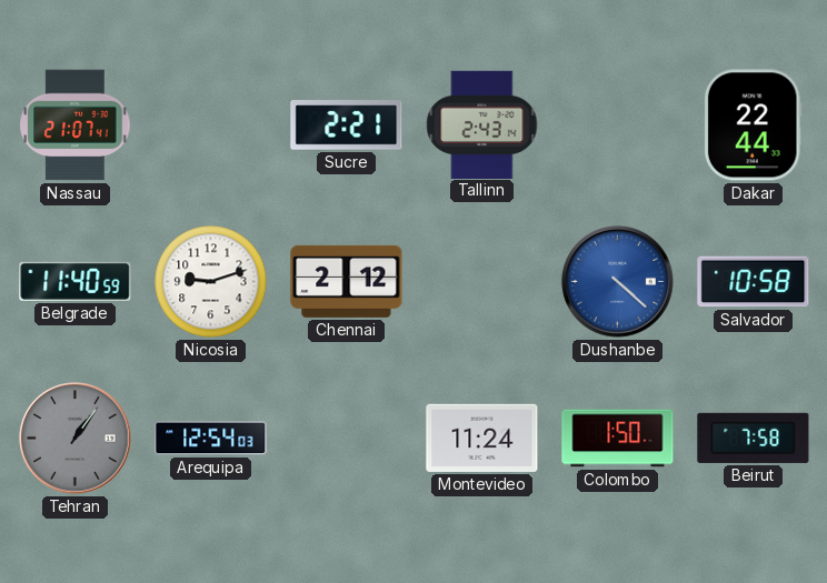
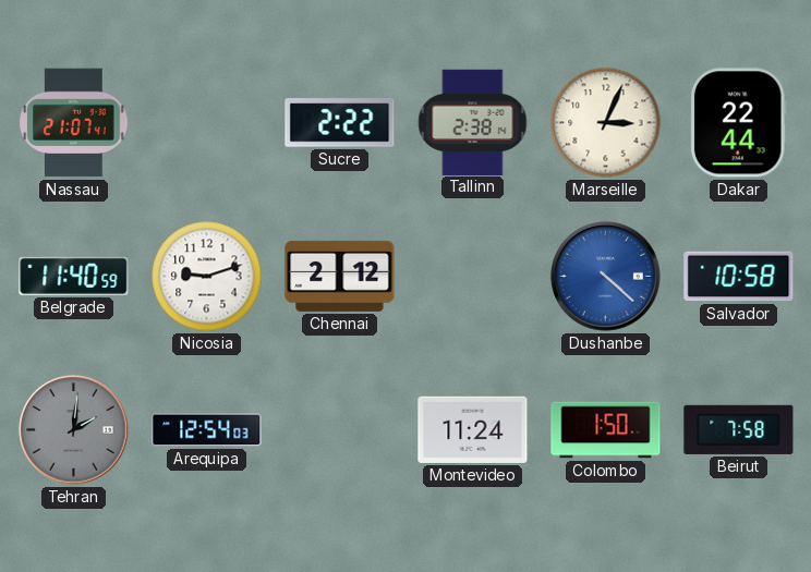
Sucre: 2:21 -> 2:22 (340, 123)
Tallinn: 2:43 -> 2:38 (473, 122)
Marseille: none -> 3:04 (606, 123)
Tehran: 1:06 -> 2:01 (74, 430)
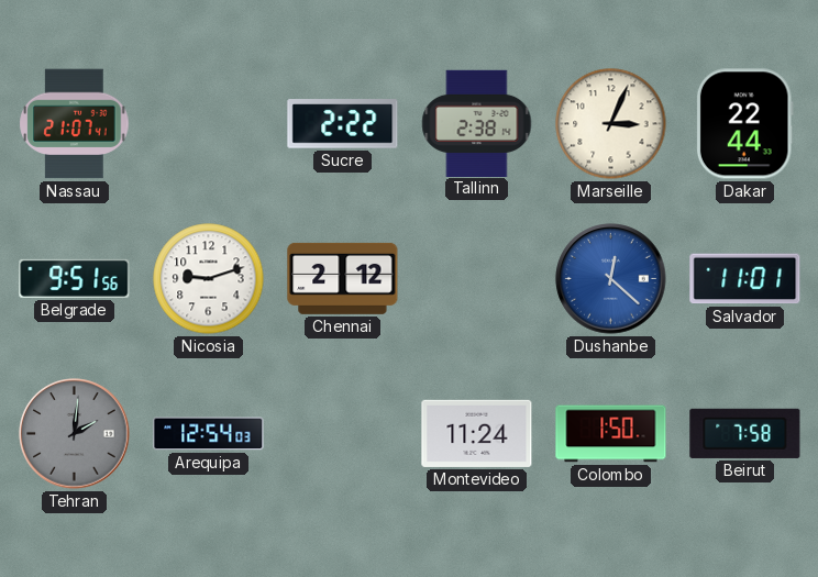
Belgrade: 11:40 -> 9:51 (75, 278)
Dushanbe: 4:22 -> 12:22 (611, 279)
Salvador: 10:58 -> 11:01 (745, 279)
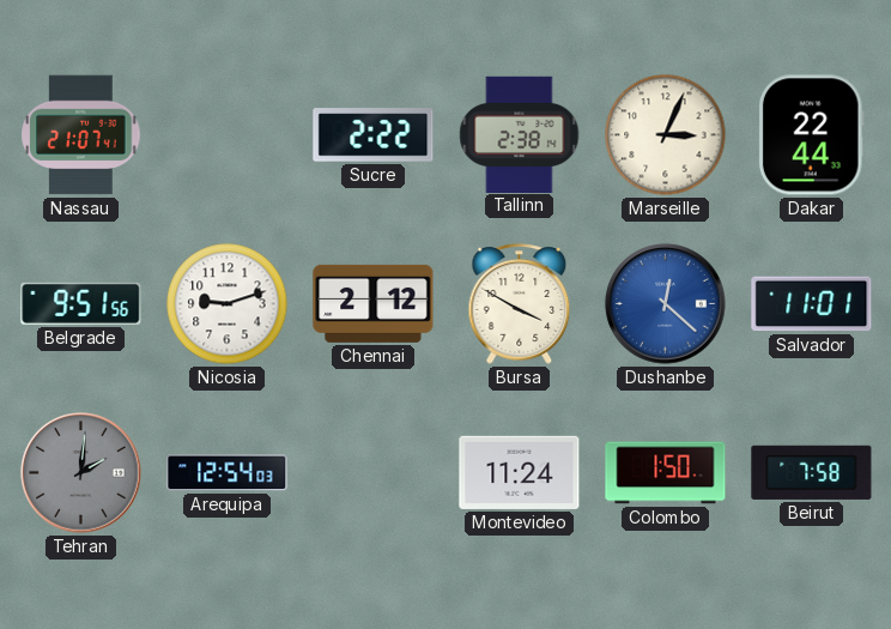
Bursa: none -> 3:50 (520, 304)
